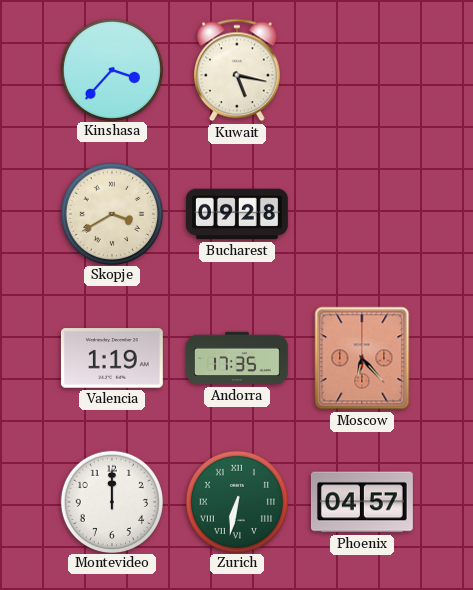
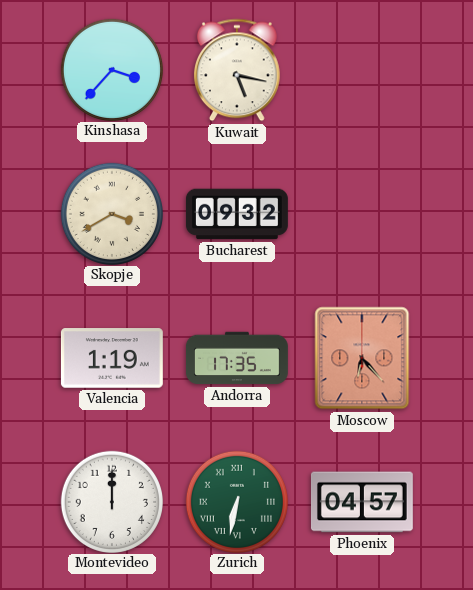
Bucharest: 09:28 -> 09:32 (237, 214)
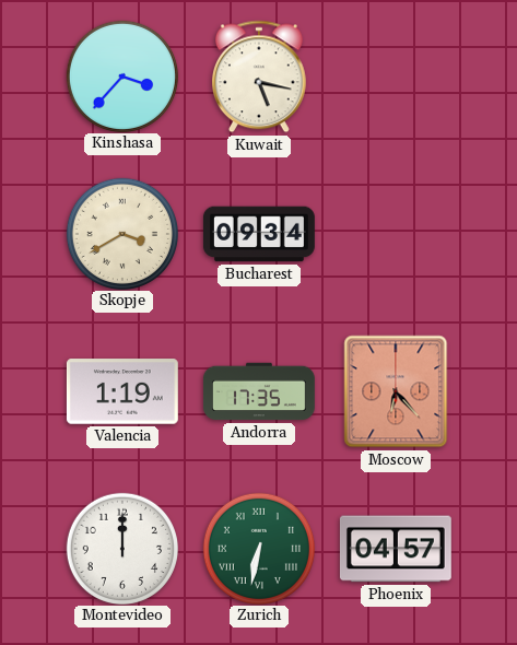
Bucharest: 09:32 -> 09:34 (259, 234)
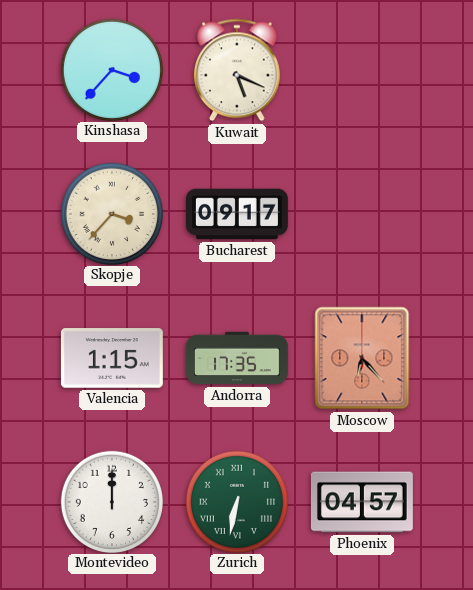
Kuwait: 5:17 -> 5:19 (237, 70)
Skopje: 3:40 -> 3:37 (111, 213)
Bucharest: 09:34 -> 09:17 (237, 214)
Valencia: 1:19 -> 1:15 (112, 358)
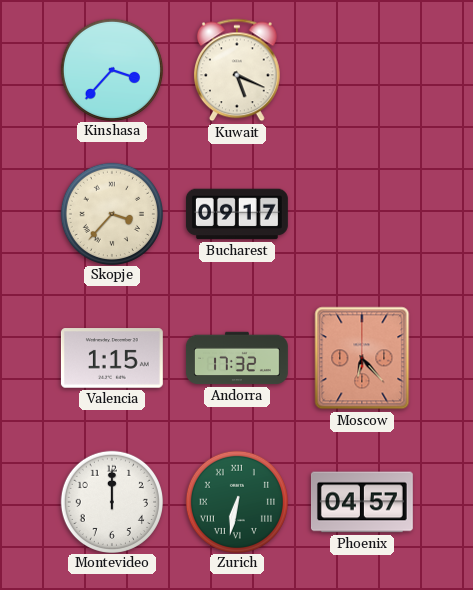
Andorra: 17:35 -> 17:32 (237, 358)
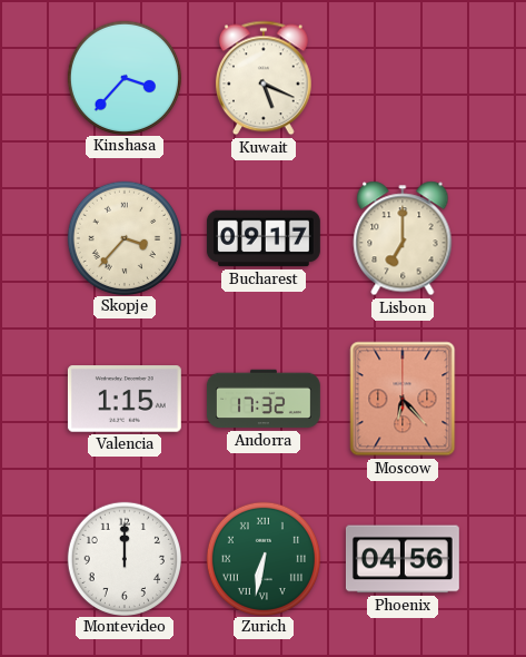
Lisbon: none -> 7:00 (403, 238)
Phoenix: 04:57 -> 04:56 (403, 559)
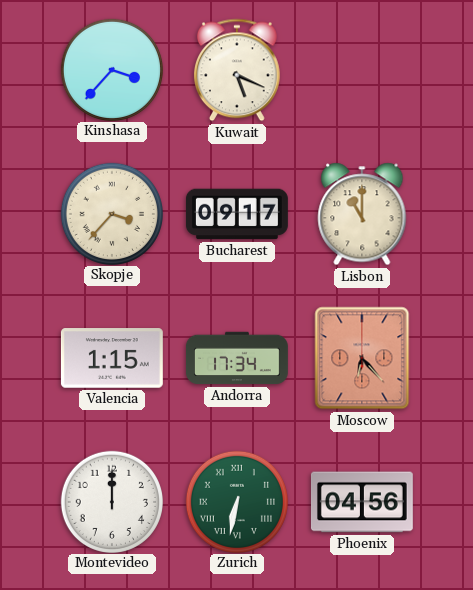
Lisbon: 7:00 -> 11:00 (362, 214)
Andorra: 17:32 -> 17:34 (237, 358)
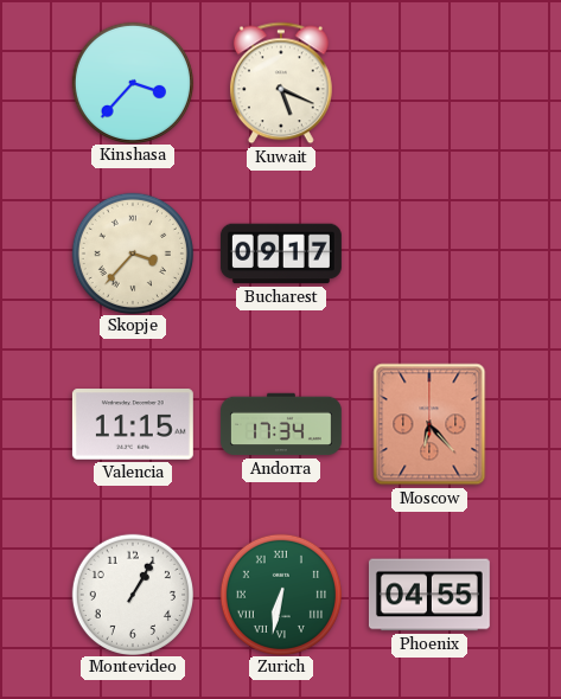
Lisbon: 11:00 -> none (362, 214)
Valencia: 1:15 -> 11:15 (133, 424)
Montevideo: 12:00 -> 1:05 (132, 594)
Phoenix: 04:56 -> 04:55 (429, 595)
